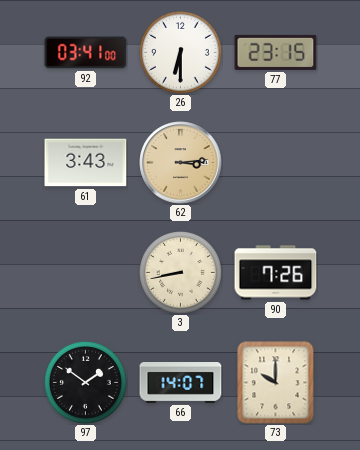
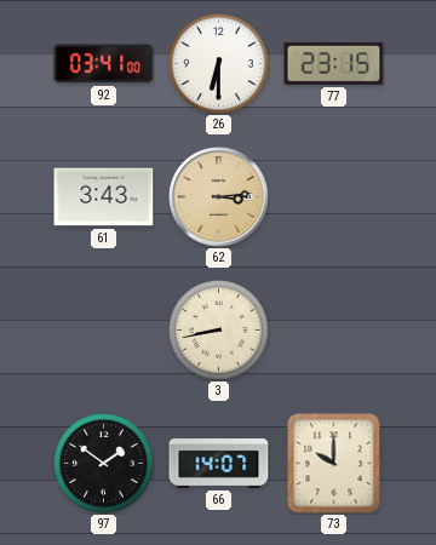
90: 7:26 -> none (276, 273)
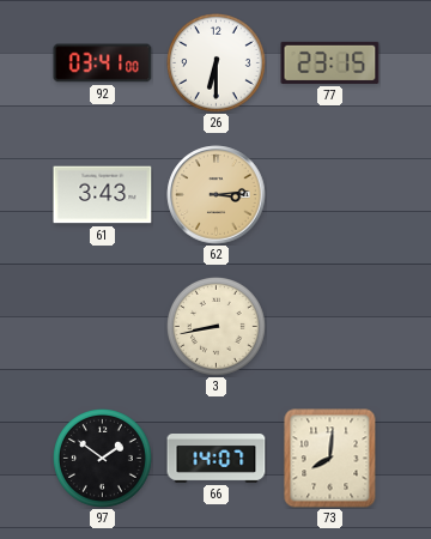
73: 10:00 -> 8:01 (330, 459)
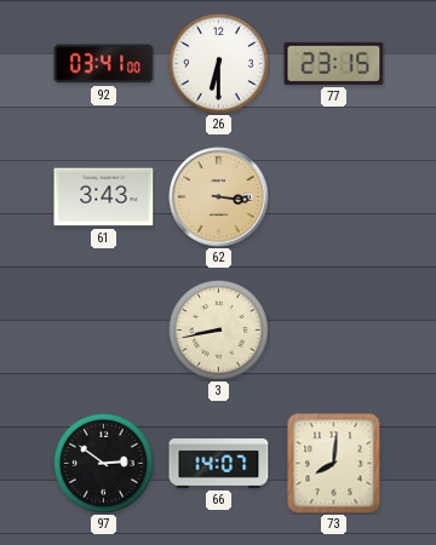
62: 3:14 -> 3:16 (219, 197)
97: 1:51 -> 2:51 (104, 464)
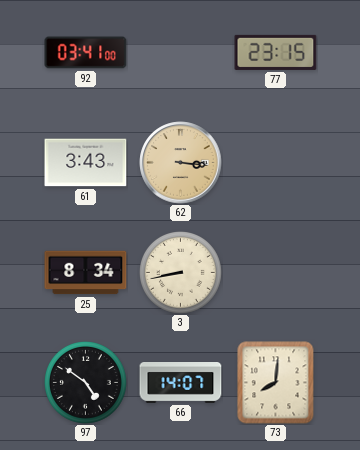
26: 6:30 -> none (219, 64)
25: none -> 8:34 (86, 273)
97: 2:51 -> 4:51 (86, 383)
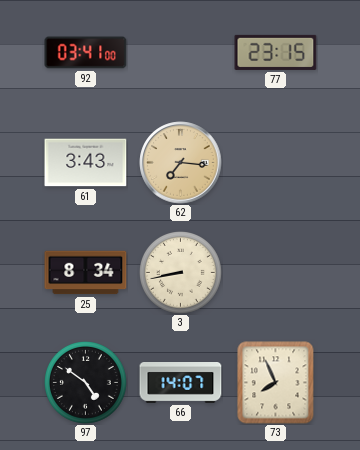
62: 3:16 -> 7:16 (181, 163)
73: 8:01 -> 7:56 (276, 383)
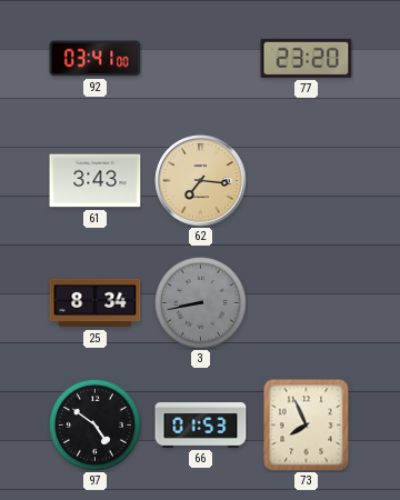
77: 23:15 -> 23:20 (307, 58)
3 dial: cream -> grey (201, 303)
66: 14:07 -> 01:53 (201, 426)
